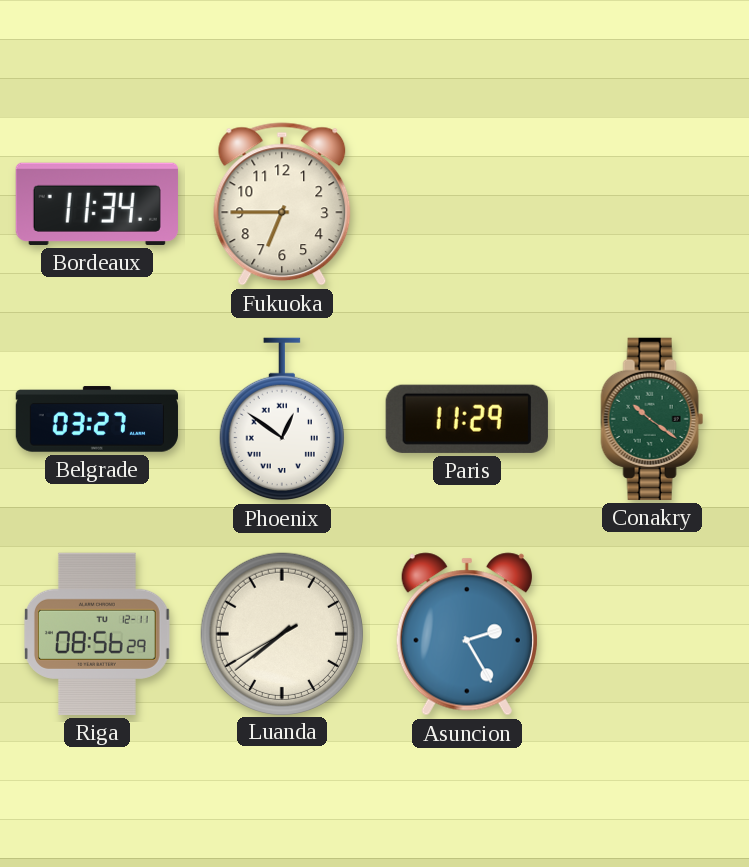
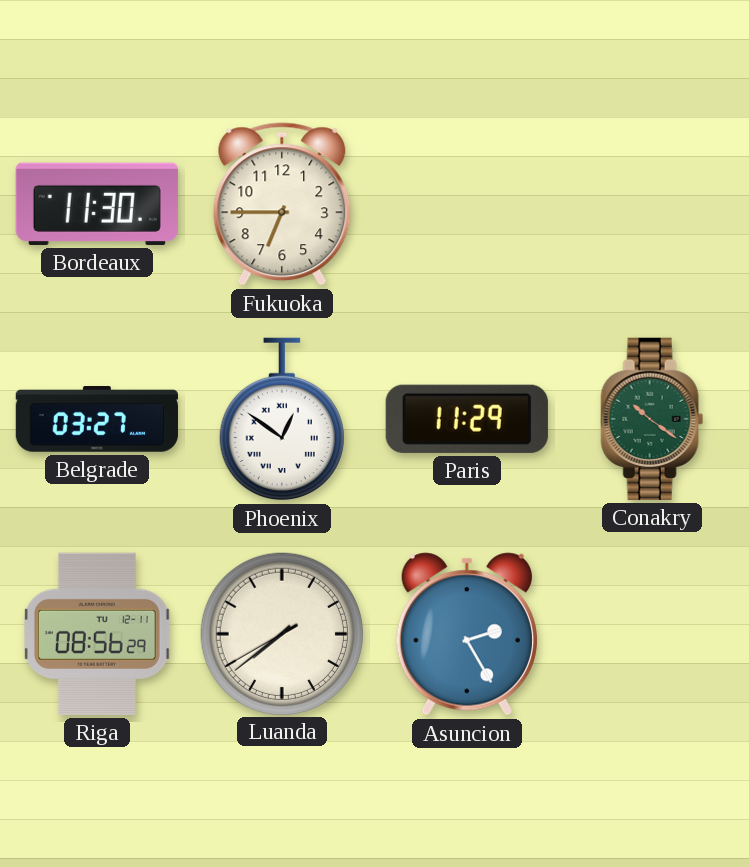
Bordeaux: 11:34 -> 11:30 (97, 204)
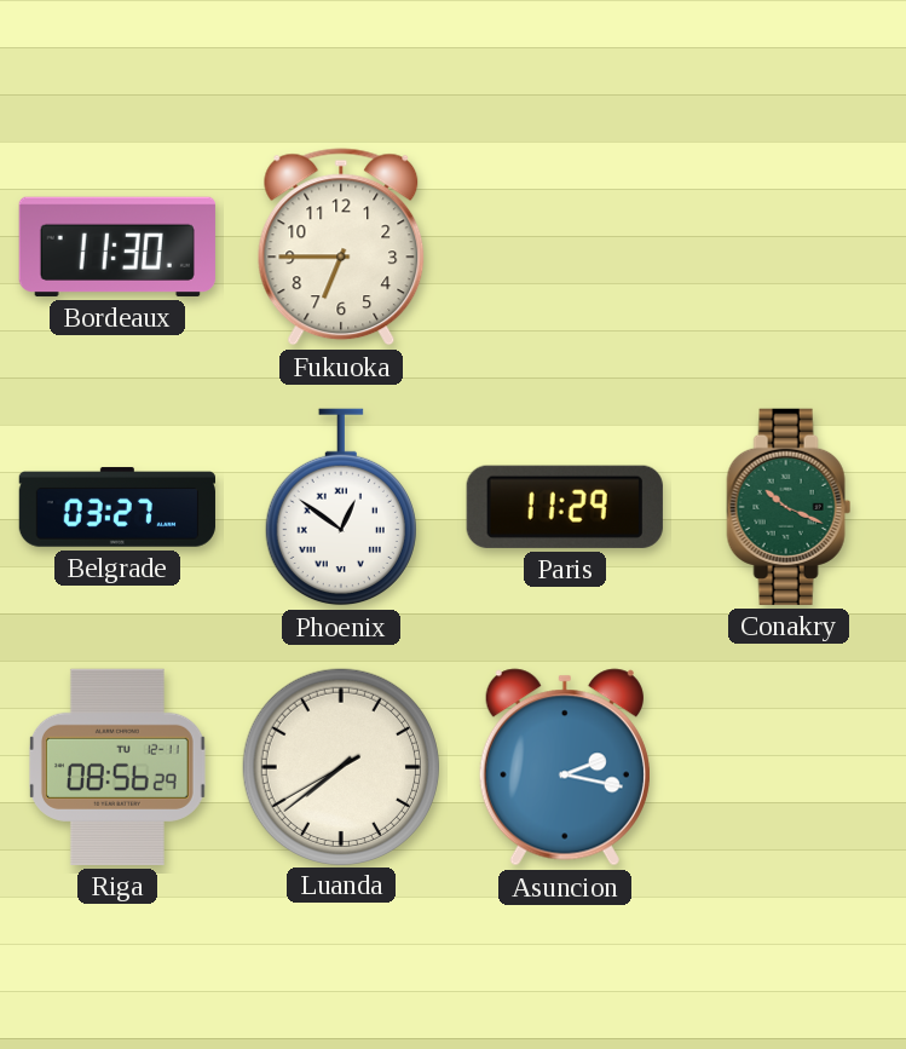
Conakry: 10:21 -> 10:19 (789, 507)
Asuncion: 2:25 -> 2:17 (565, 767)
